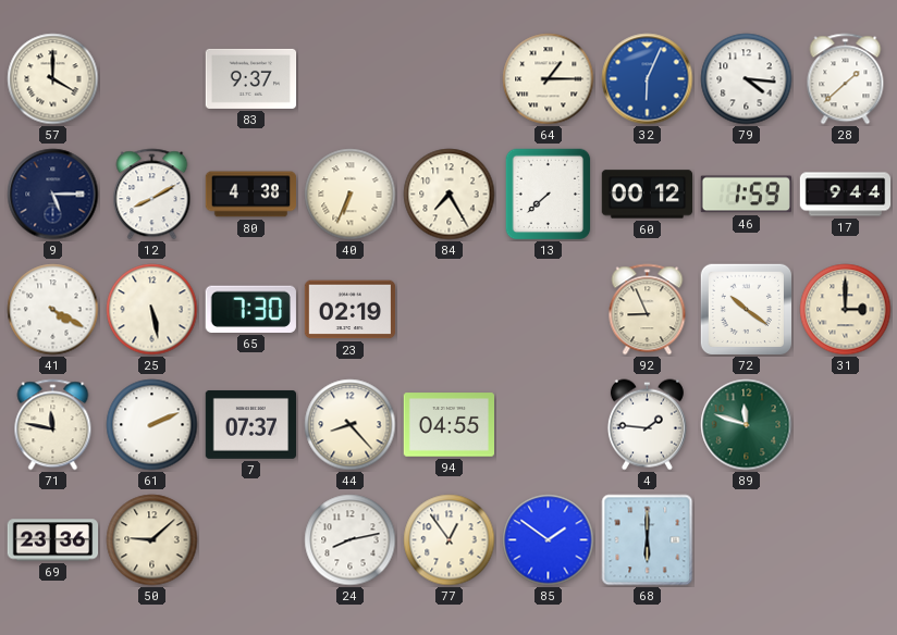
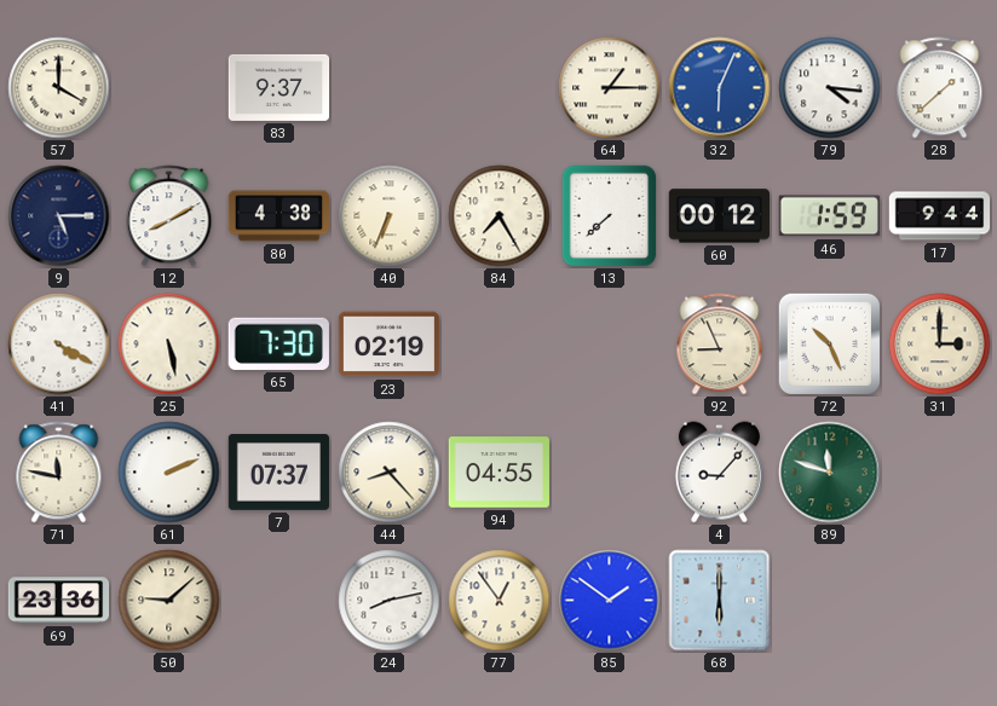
72: 10:21 -> 10:26 (829, 343)
4: 1:46 -> 9:07 (719, 473)
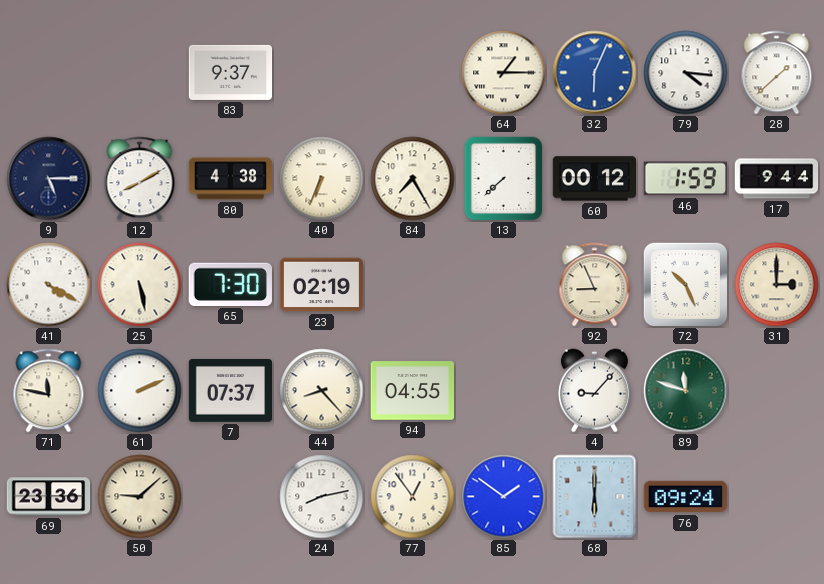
57: 4:00 -> none (59, 88)
76: none -> 09:24 (686, 497)
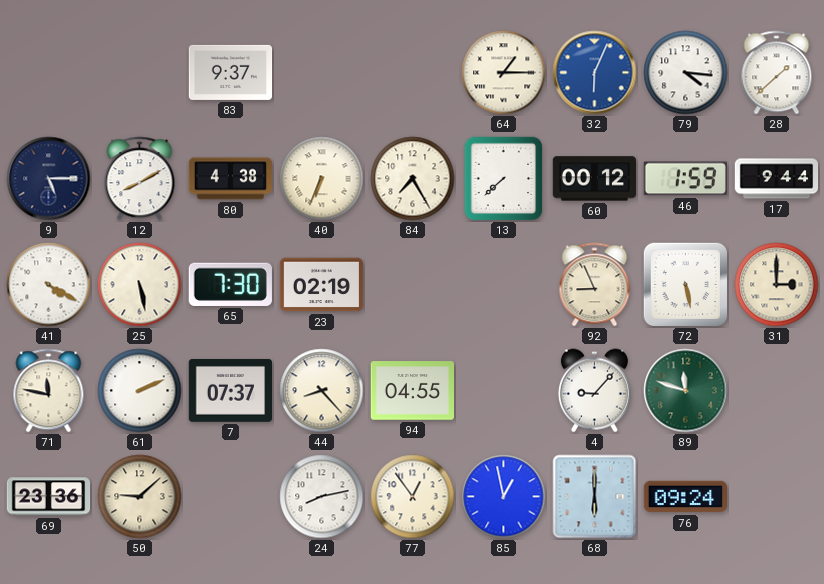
72: 10:26 -> 5:28 (685, 284)
85: 1:51 -> 12:58 (504, 497)
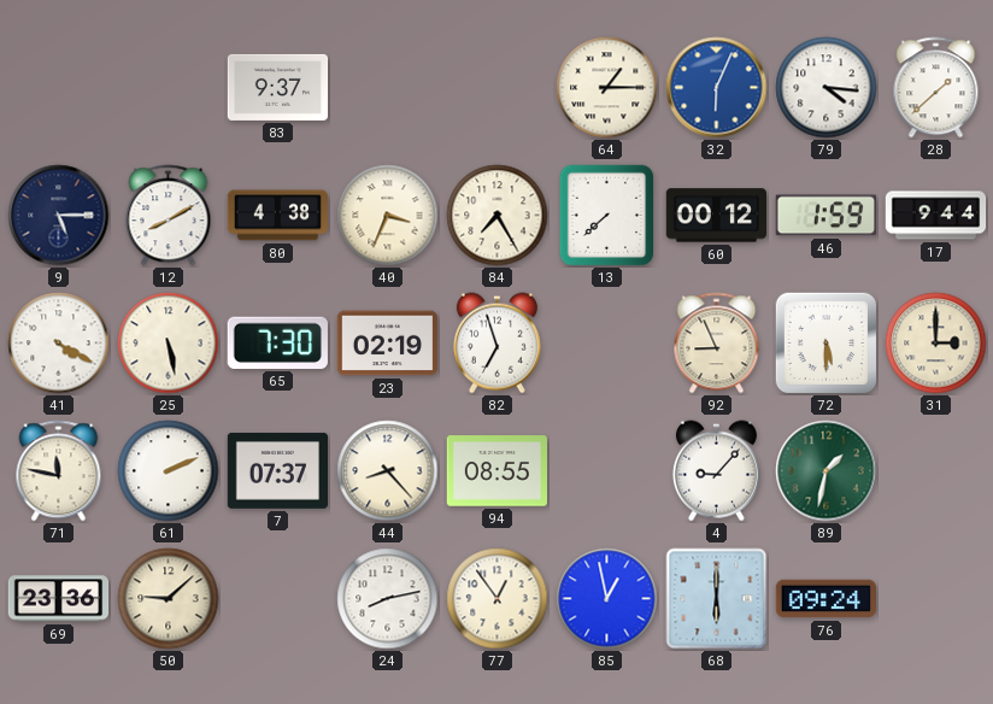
40: 6:34 -> 3:34 (388, 216)
82: none -> 6:57 (497, 344)
72: 5:28 -> 5:30 (825, 342)
94: 04:55 -> 08:55 (498, 471)
89: 11:48 -> 1:32 (827, 471)
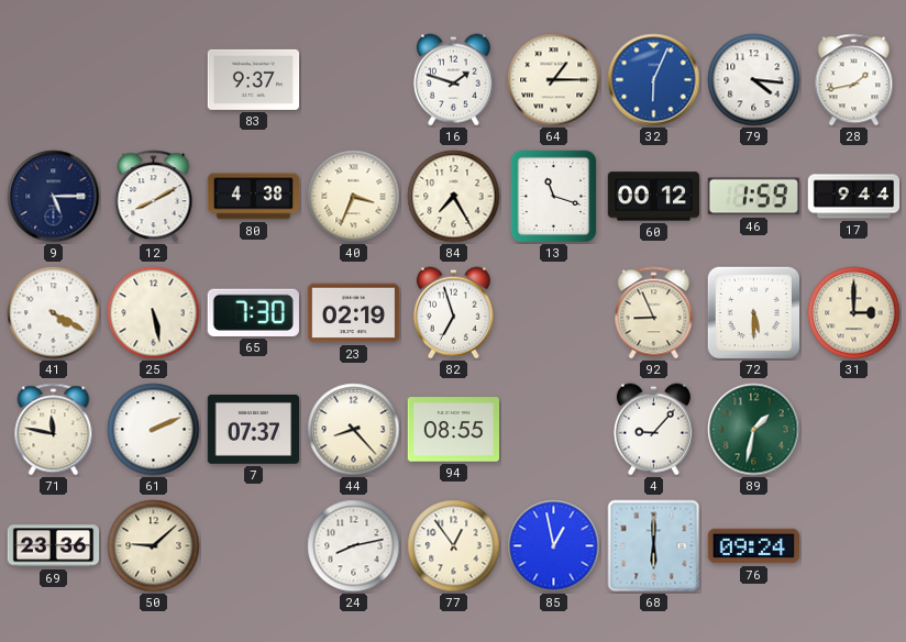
16: none -> 1:48 (453, 80)
28: 1:38 -> 1:43 (854, 80)
13: 7:38 -> 11:18 (554, 197)
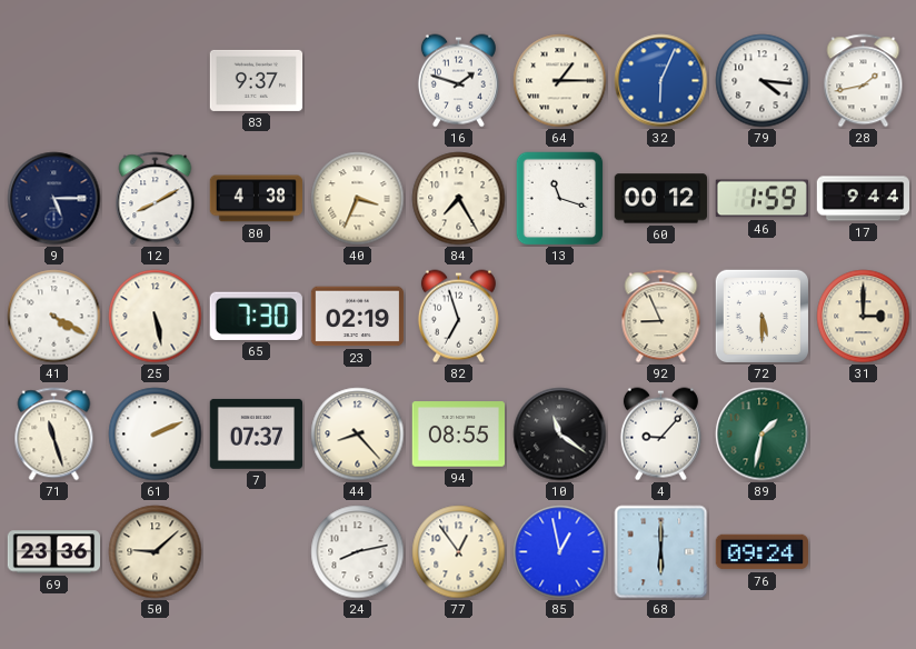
71: 11:47 -> 11:27 (54, 435)
10: none -> 11:21 (560, 435)
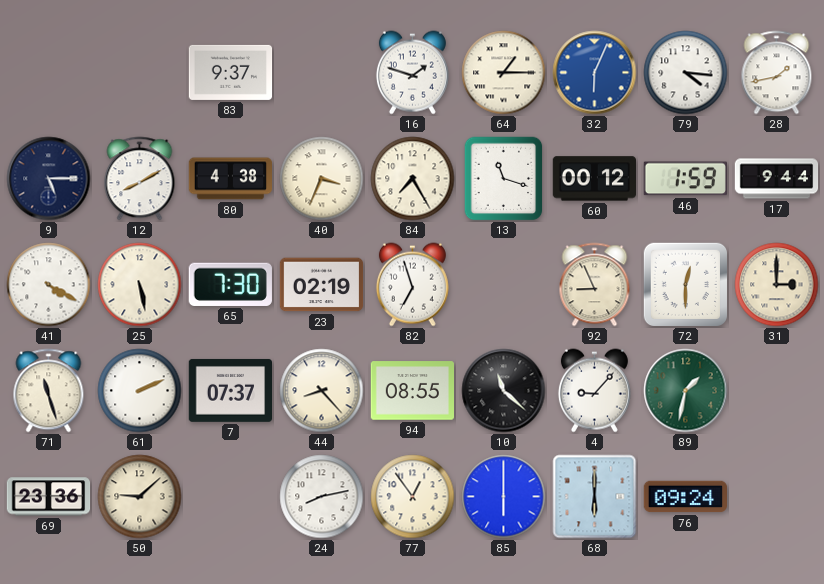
72: 5:30 -> 12:30 (685, 284)
10: 11:21 -> 11:22 (504, 391)
85: 12:58 -> 6:00 (504, 497)
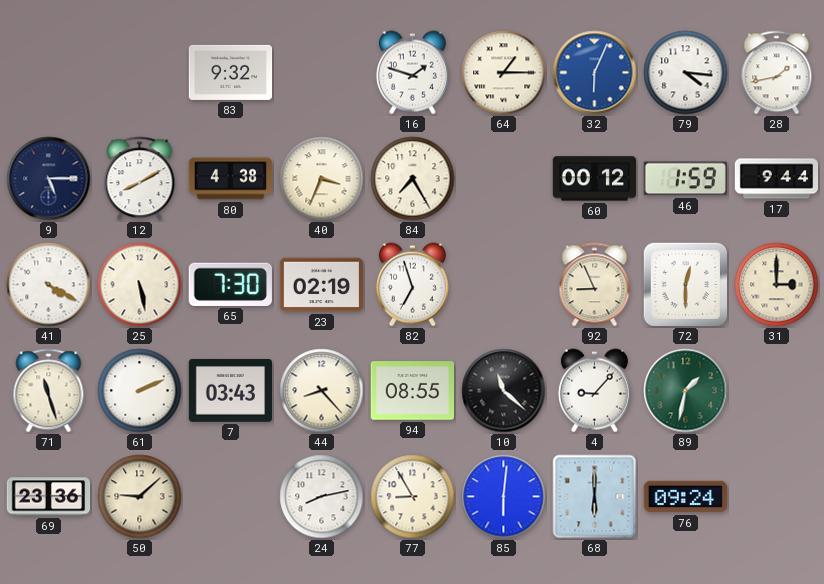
83: 9:37 -> 9:32 (231, 72)
13: 11:18 -> none (504, 179)
7: 07:37 -> 03:43 (231, 391)
77: 12:54 -> 8:55 (413, 497)
85: 6:00 -> 6:01 (504, 497)
